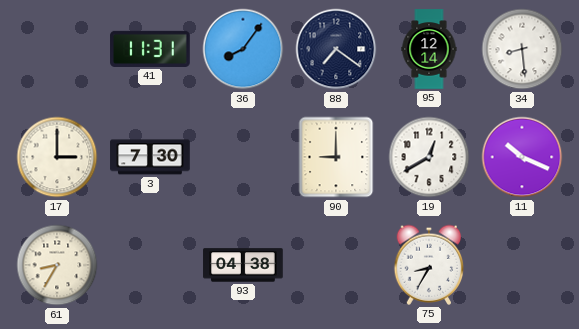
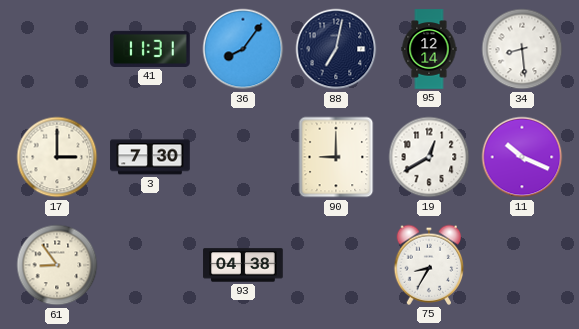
88: 7:21 -> 7:02 (336, 49)
61: 8:35 -> 8:54 (57, 265)
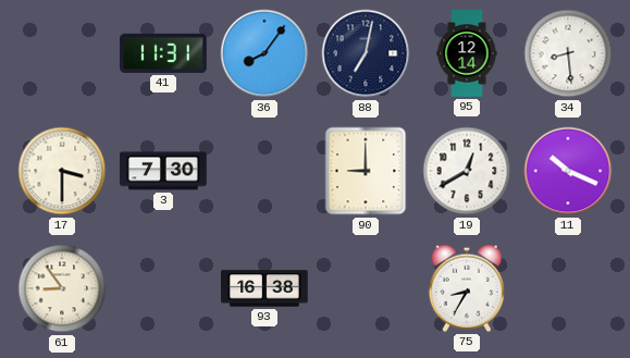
17: 3:00 -> 3:30 (62, 171)
93: 04:38 -> 16:38 (264, 288)
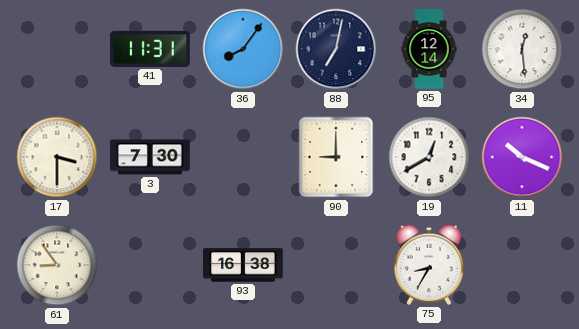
34: 8:29 -> 12:29 (522, 49)
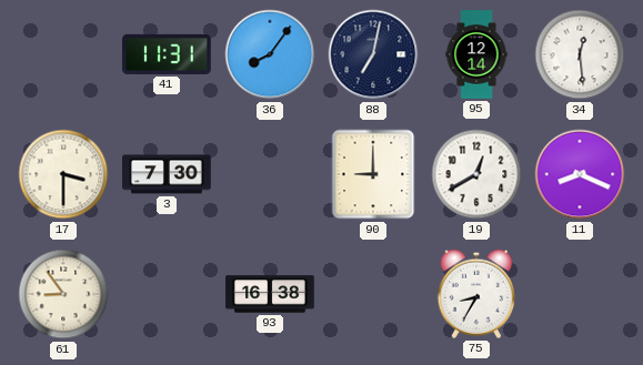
11: 10:19 -> 8:19 (580, 174)
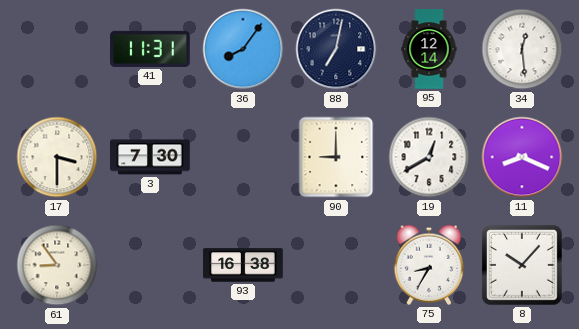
8: none -> 10:07 (522, 265)
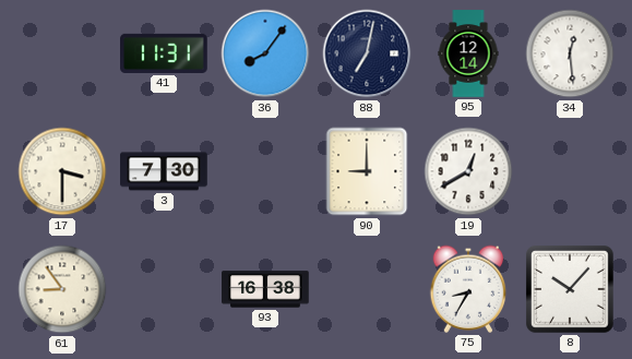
11: 8:19 -> none (522, 157)
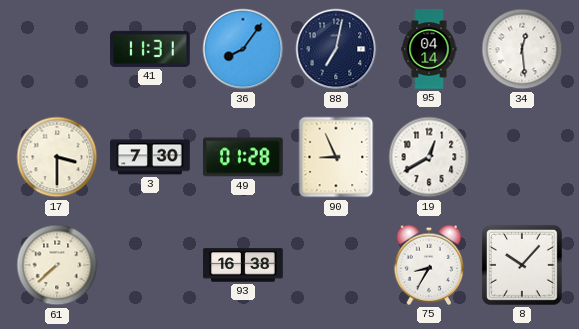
95: 12:14 -> 04:14 (429, 49)
49: none -> 01:28 (244, 157)
90: 9:00 -> 8:56 (336, 157)
61: 8:54 -> 7:38 (57, 265)
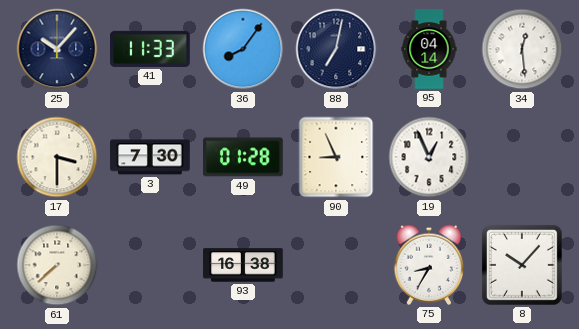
25: none -> 10:07 (57, 49)
41: 11:31 -> 11:33 (150, 49)
19: 12:40 -> 12:56 (429, 157)
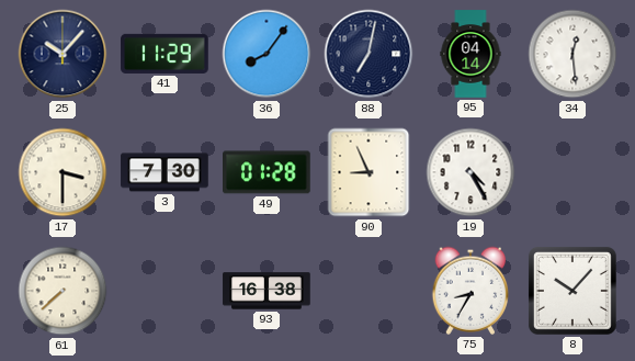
41: 11:33 -> 11:29 (165, 54)
19: 12:56 -> 4:25 (470, 172)
